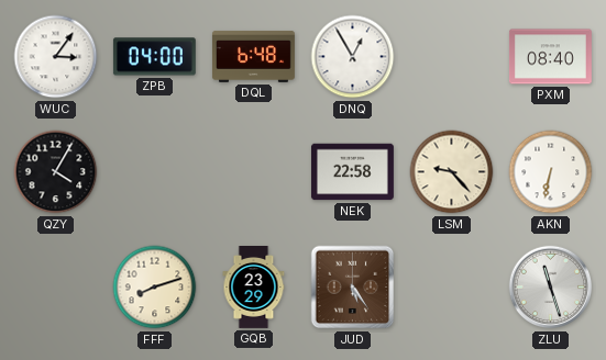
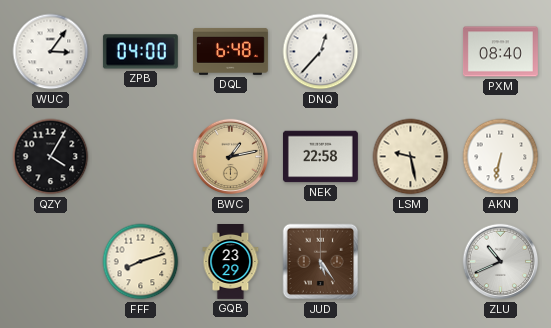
DNQ: 12:55 -> 12:37 (321, 52)
BWC: none -> 1:13 (231, 157)
LSM: 9:23 -> 9:28 (411, 157)
ZLU: 11:27 -> 10:41 (501, 262)
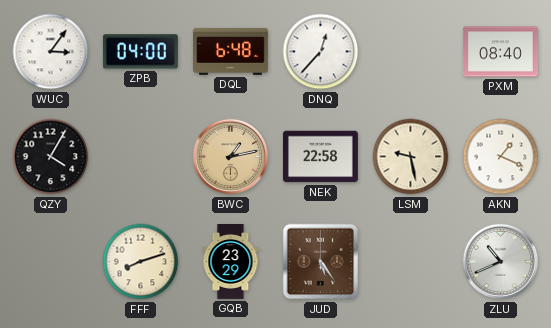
AKN: 6:32 -> 1:19 (501, 157)
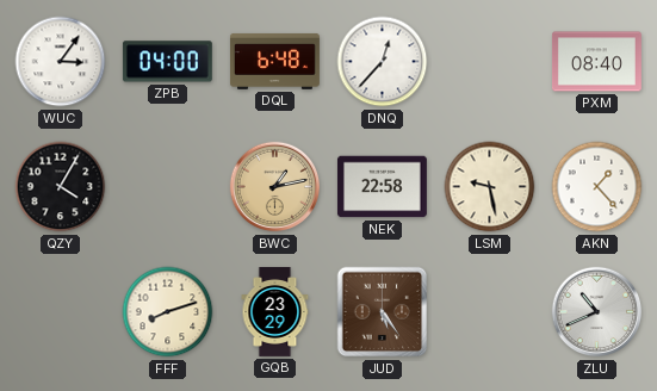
AKN: 1:19 -> 1:23 (597, 187)
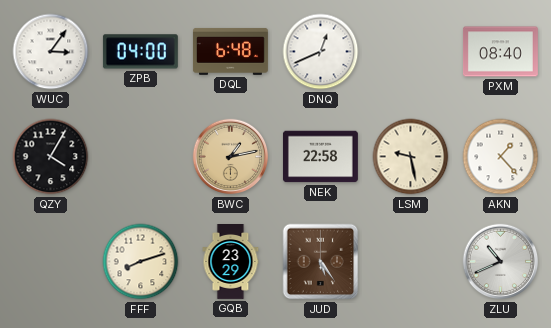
DNQ: 12:37 -> 12:41 (321, 52)
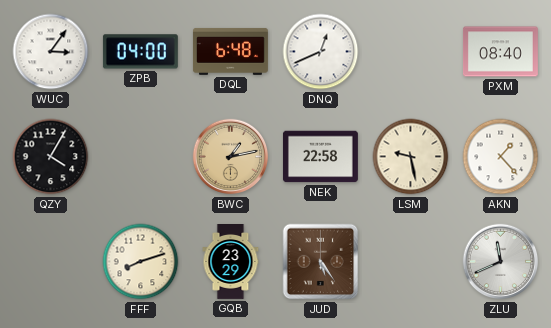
ZLU: 10:41 -> 11:41 (501, 262)
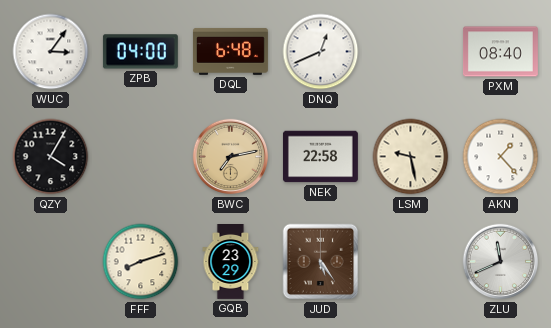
BWC: 1:13 -> 7:13 (231, 157)
